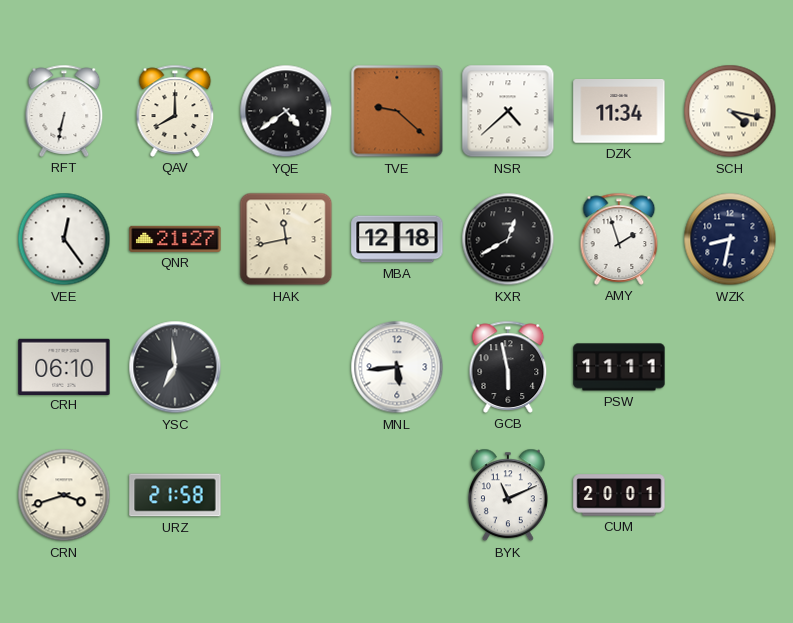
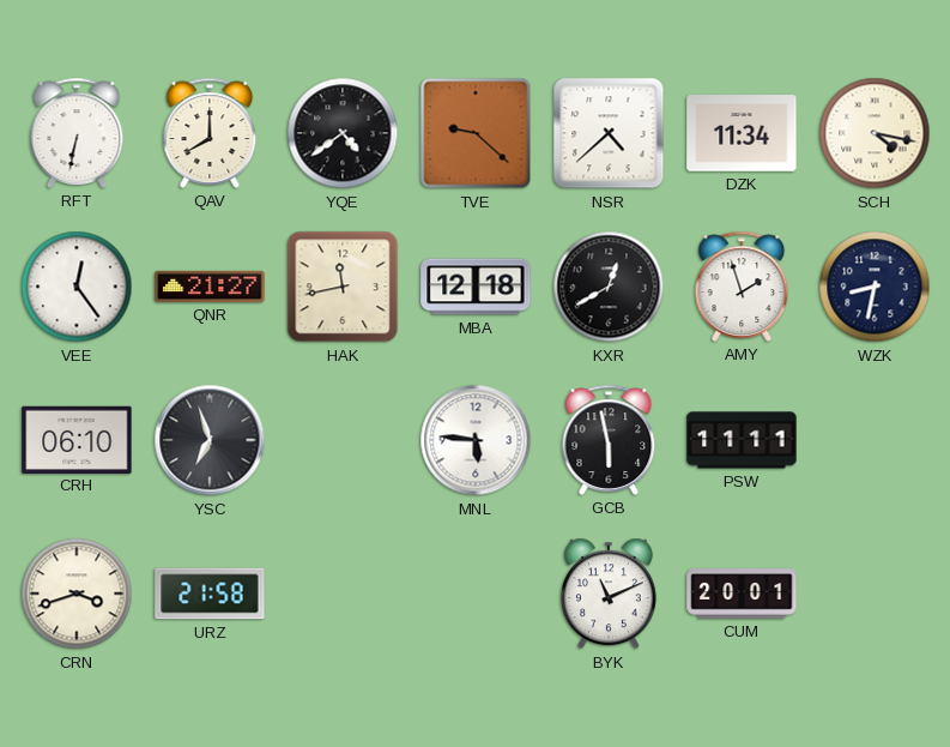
YSC: 6:59 -> 6:57 (210, 440)
MNL: 5:44 -> 5:46 (476, 440)
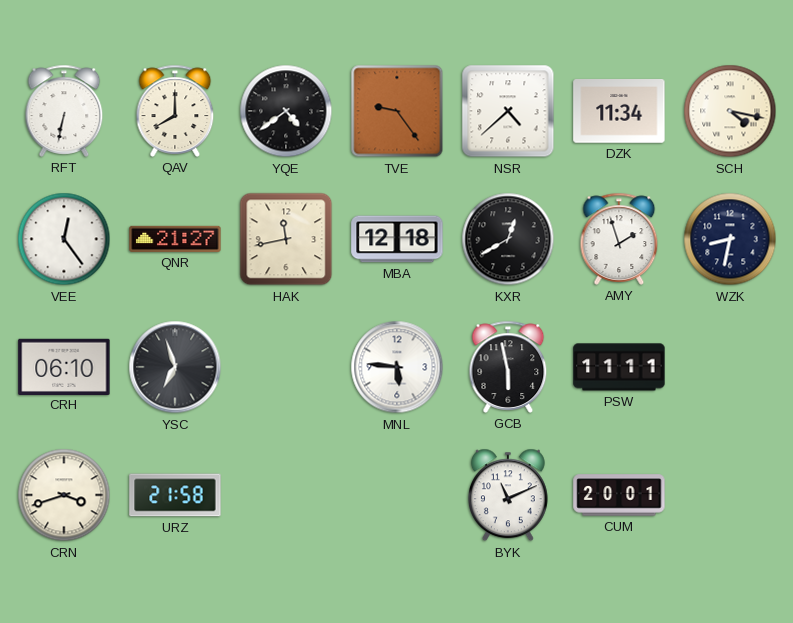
TVE: 9:22 -> 9:24 (397, 111)
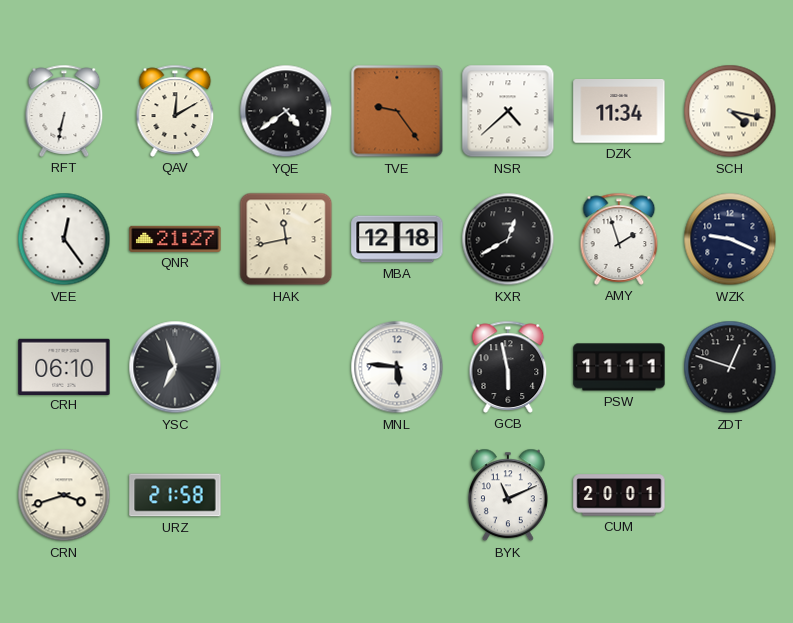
QAV: 8:00 -> 12:10 (175, 111)
WZK: 8:32 -> 9:19 (730, 239)
ZDT: none -> 12:48 (730, 367)
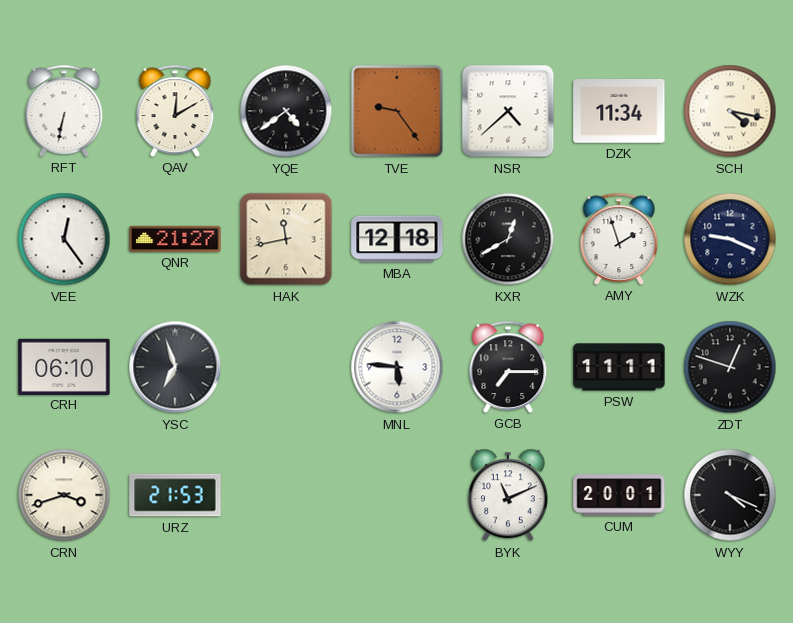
GCB: 5:58 -> 7:15 (508, 367)
URZ: 21:58 -> 21:53 (175, 495)
WYY: none -> 4:19 (730, 495)
